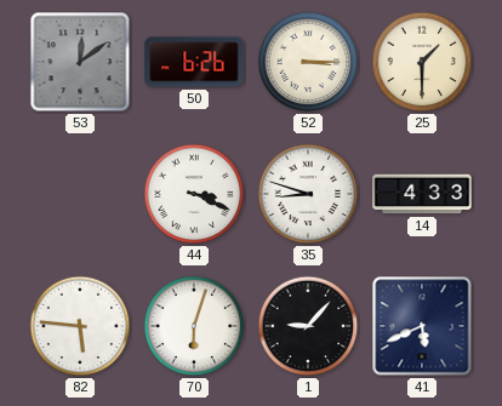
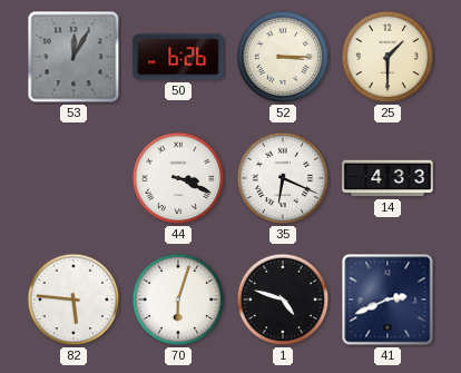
53: 12:09 -> 12:05 (73, 57)
35: 8:48 -> 6:19 (283, 178)
1: 9:07 -> 4:48 (283, 300)
41: 5:41 -> 2:41 (388, 300)
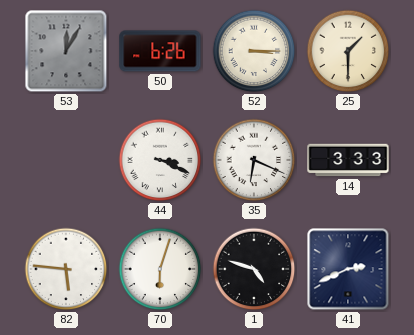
14: 4:33 -> 3:33 (348, 160)
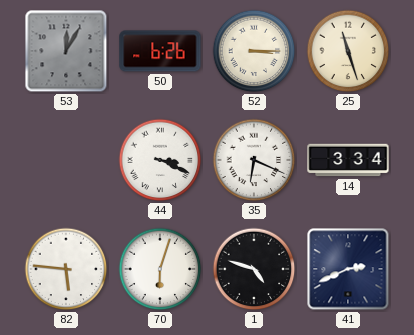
25: 1:30 -> 11:27 (348, 51)
14: 3:33 -> 3:34 (348, 160)
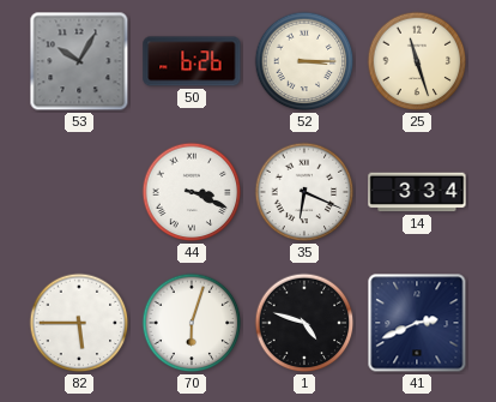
53: 12:05 -> 10:05 (79, 61)
82: 5:46 -> 5:45 (79, 323)
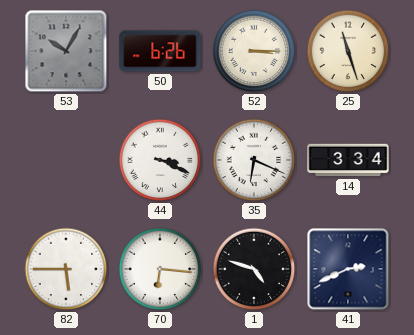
70: 6:03 -> 6:16 (160, 269)
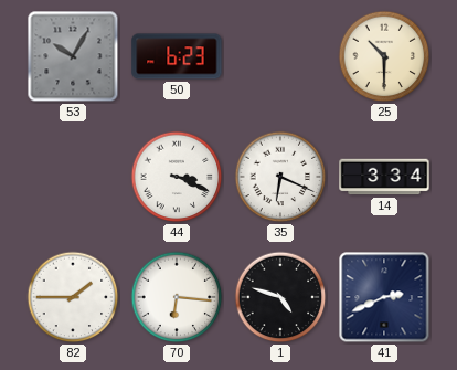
50: 6:26 -> 6:23 (177, 56)
52: 3:15 -> none (254, 51)
25: 11:27 -> 10:30 (384, 56)
82: 5:45 -> 1:45 (73, 297)
